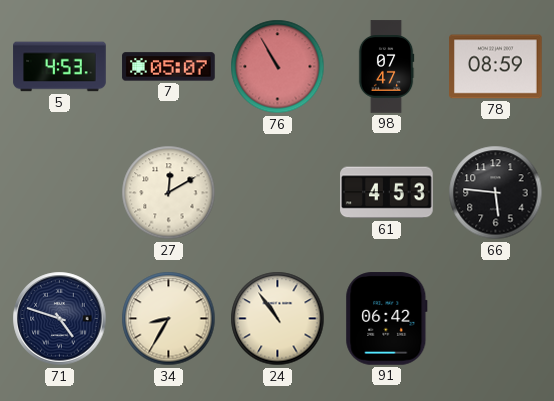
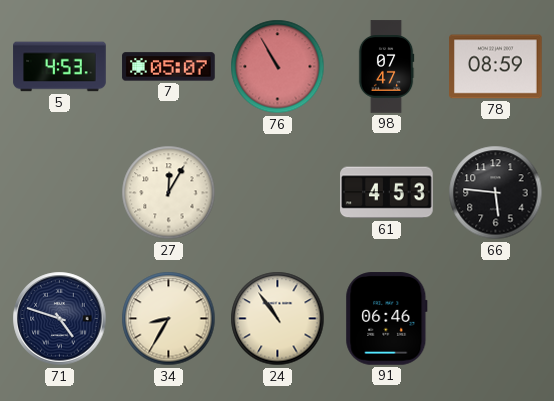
27: 12:10 -> 12:05 (169, 193)
91: 06:42 -> 06:46 (387, 319)
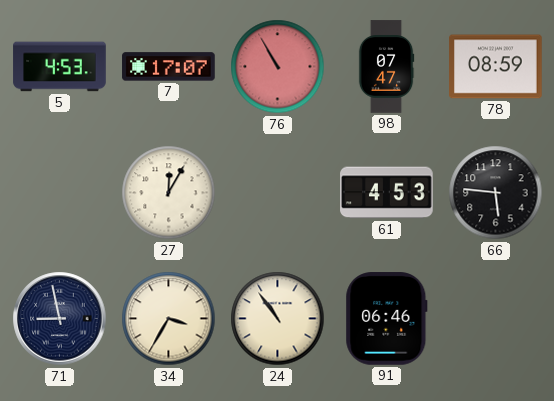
7: 05:07 -> 17:07 (169, 67)
71: 4:48 -> 8:58 (60, 319)
34: 8:35 -> 3:35 (169, 319)
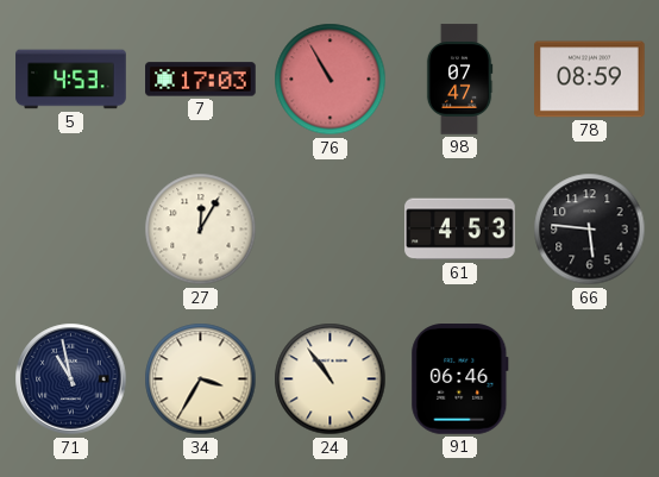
7: 17:07 -> 17:03 (201, 80)
71: 8:58 -> 10:58 (71, 379)
